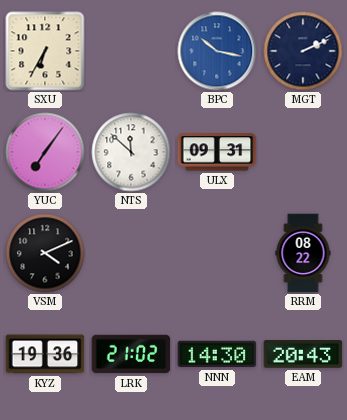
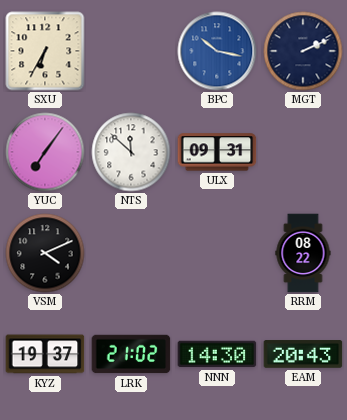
KYZ: 19:36 -> 19:37 (45, 354)
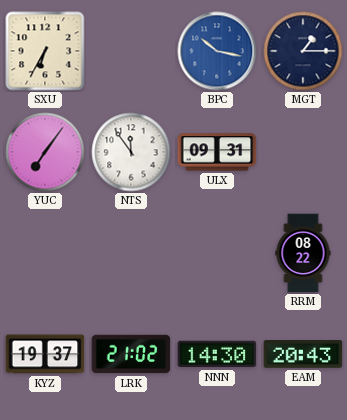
MGT: 2:11 -> 1:15 (303, 51)
NTS: 11:52 -> 11:54 (131, 152)
VSM: 4:11 -> none (45, 253)
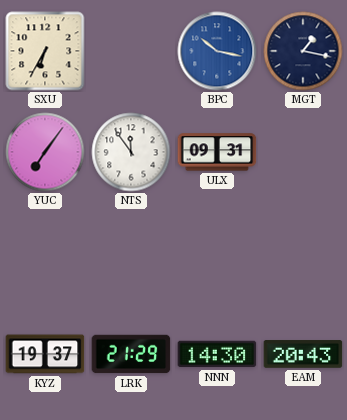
MGT: 1:15 -> 1:17 (303, 51)
RRM: 08:22 -> none (303, 253)
LRK: 21:02 -> 21:29 (131, 354)
